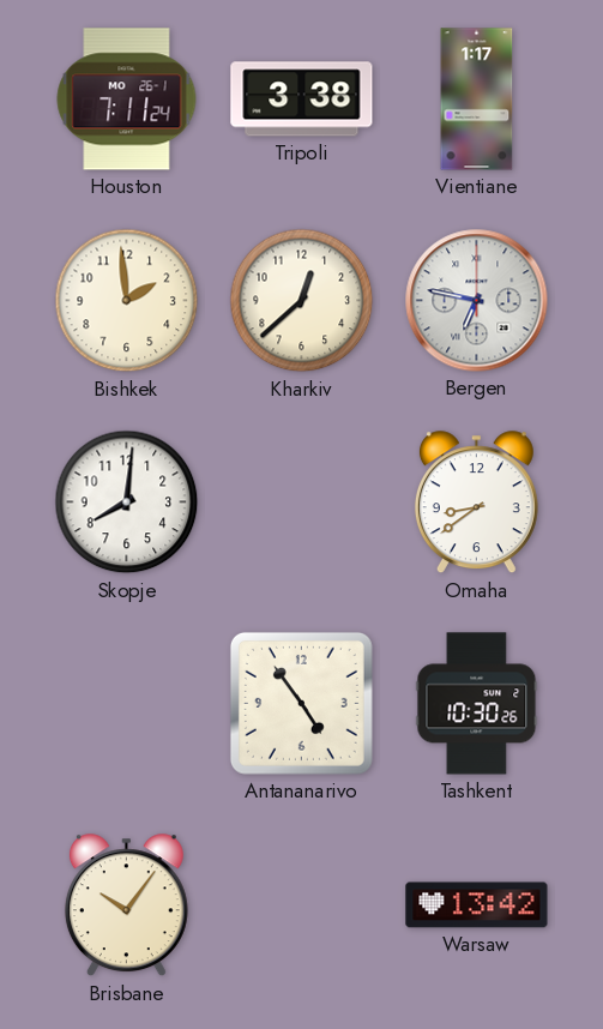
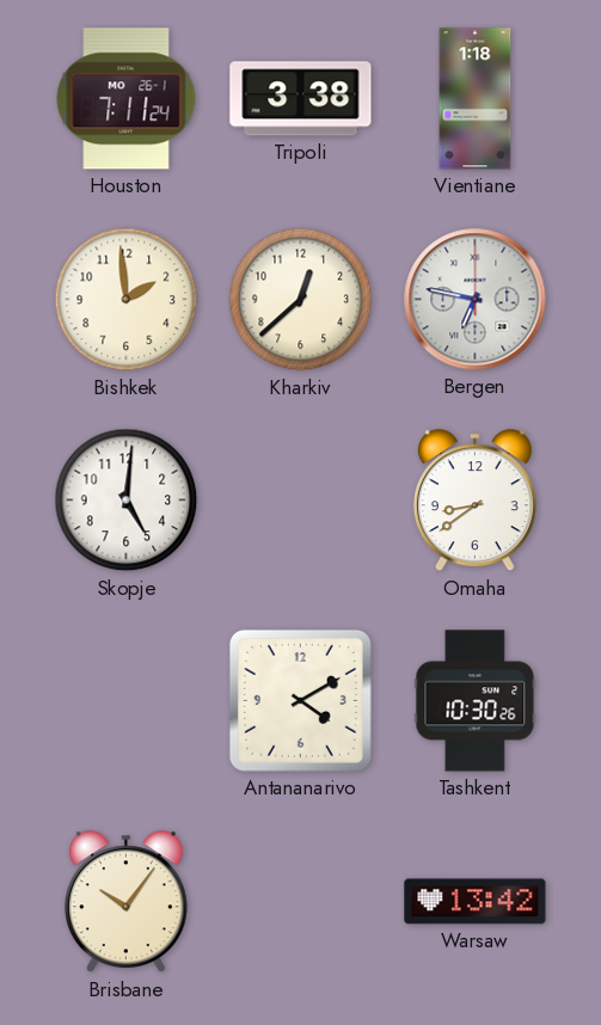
Vientiane: 1:17 -> 1:18 (476, 99)
Skopje: 8:01 -> 5:01 (127, 501)
Antananarivo: 4:54 -> 4:10 (300, 700)
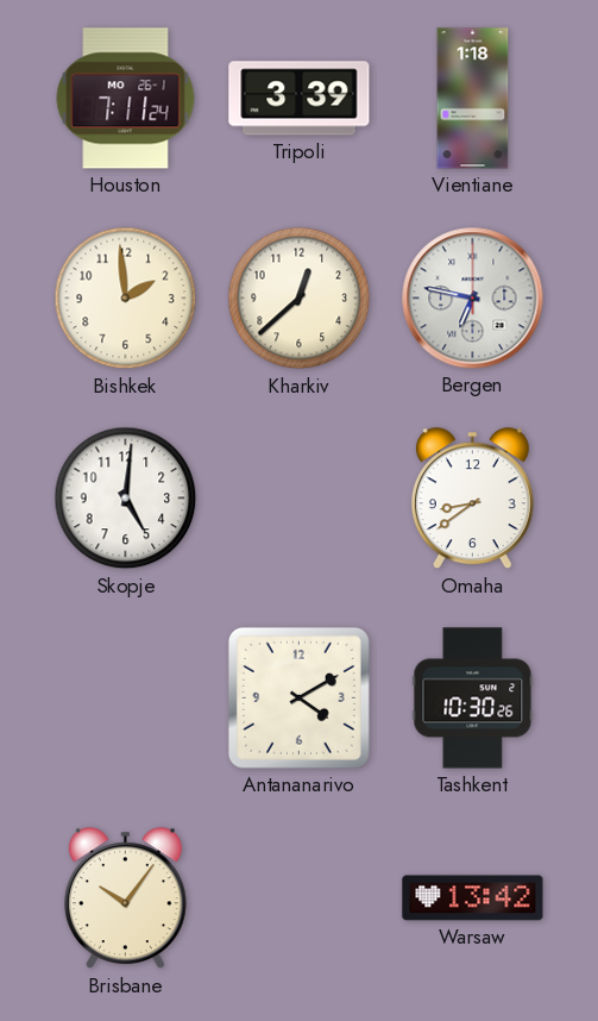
Tripoli: 3:38 -> 3:39 (300, 99)
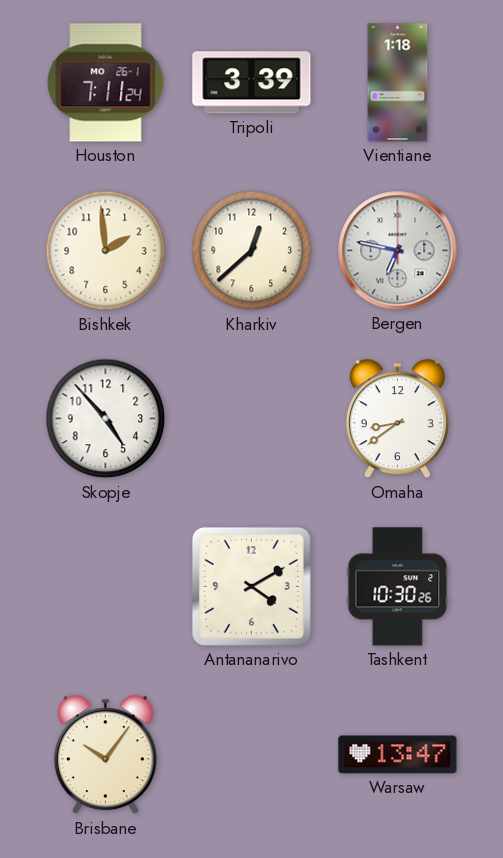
Skopje: 5:01 -> 4:53 (106, 419)
Warsaw: 13:42 -> 13:47 (398, 755)
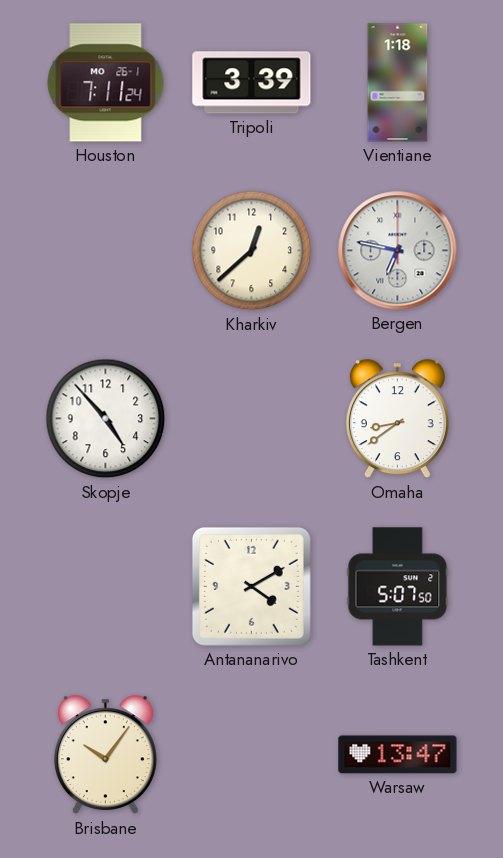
Bishkek: 1:59 -> none (106, 251)
Tashkent: 10:30 -> 5:07 (398, 587)
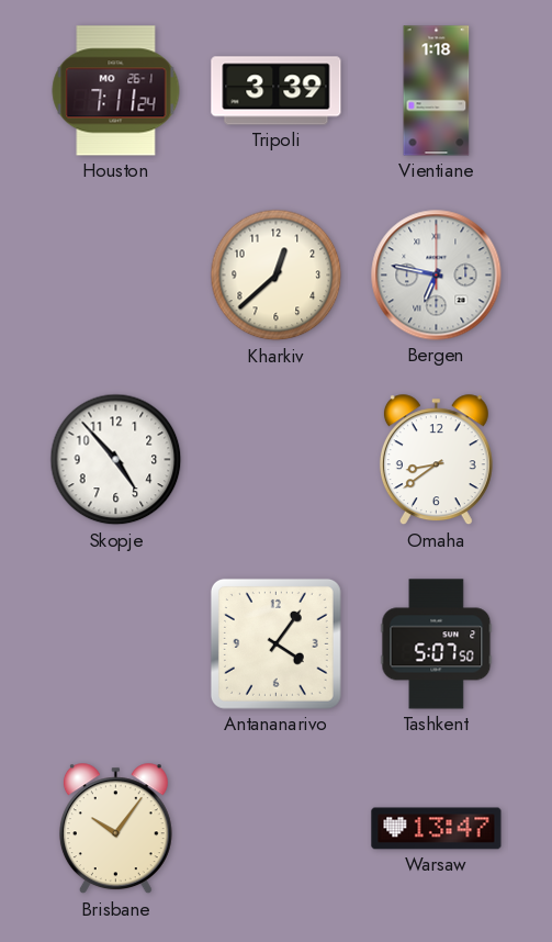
Antananarivo: 4:10 -> 4:06 (275, 643)
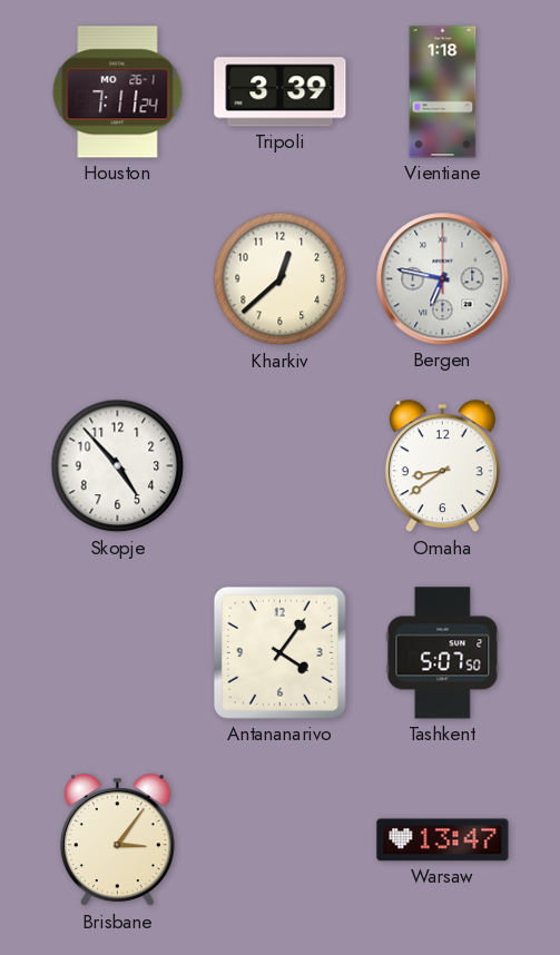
Brisbane: 10:06 -> 3:06 (117, 840)
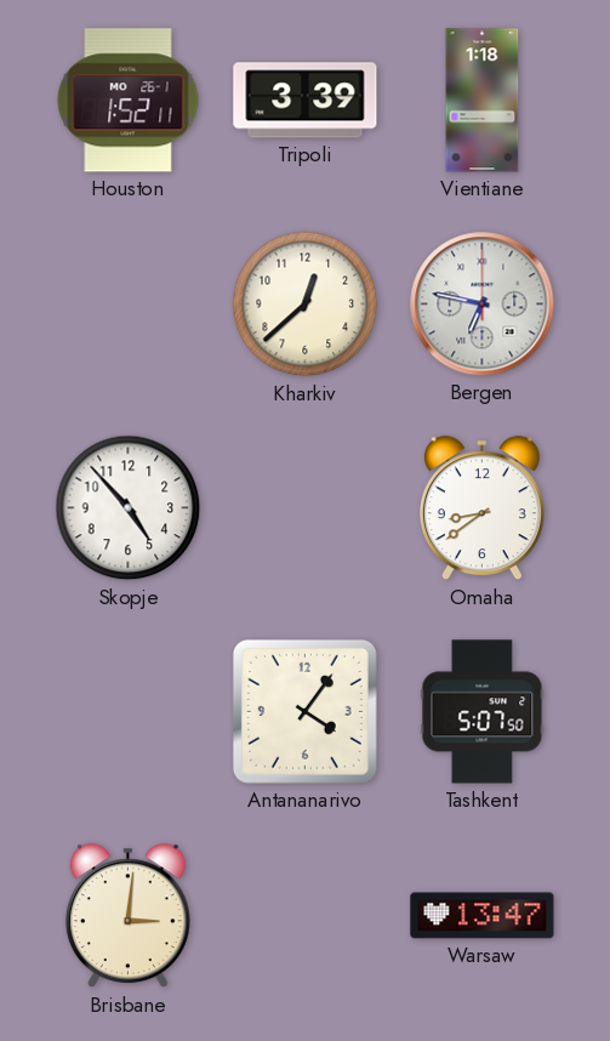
Houston: 7:11 -> 1:52 (129, 101)
Brisbane: 3:06 -> 3:01 (127, 916)
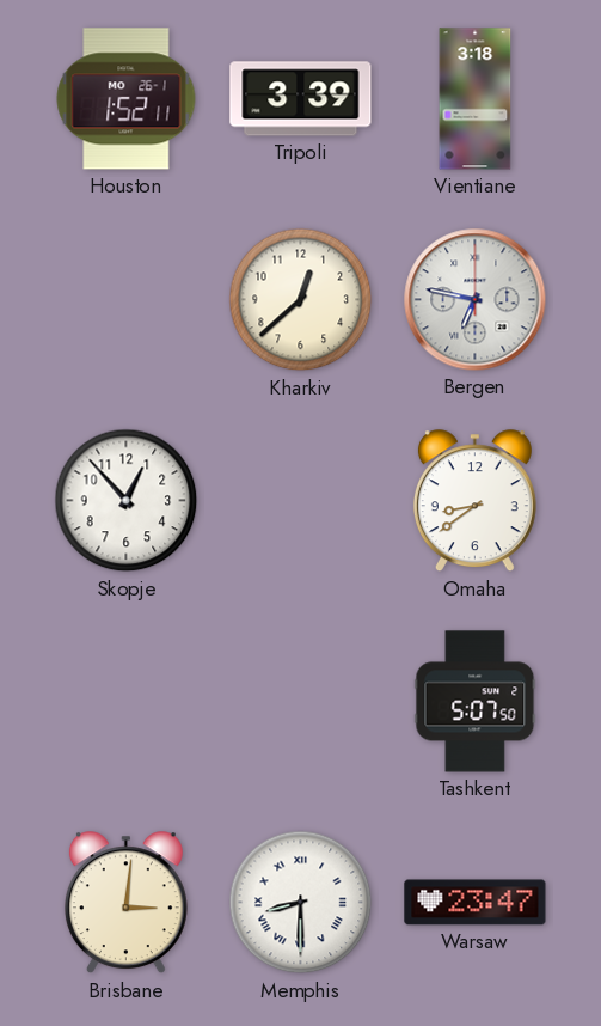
Vientiane: 1:18 -> 3:18 (476, 99)
Skopje: 4:53 -> 12:53 (127, 501)
Antananarivo: 4:06 -> none (304, 711)
Memphis: none -> 8:30 (301, 903)
Warsaw: 13:47 -> 23:47 (476, 903)
